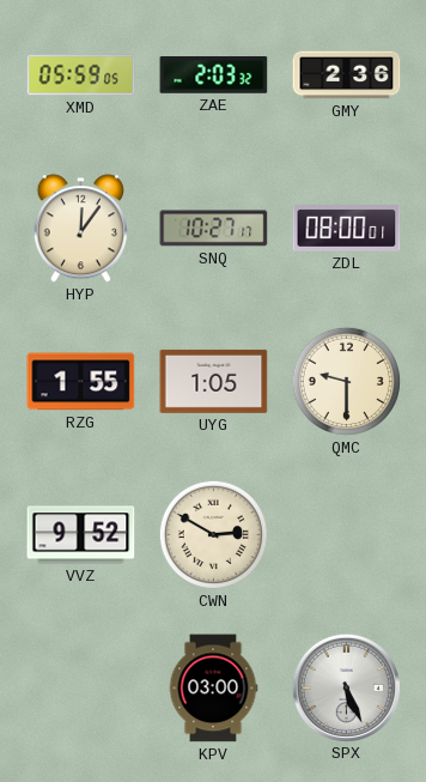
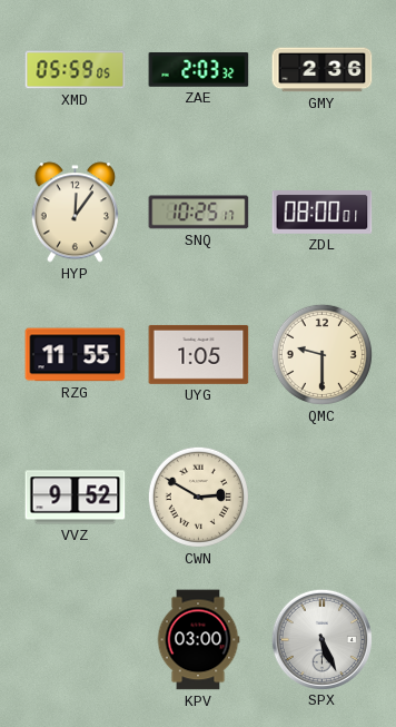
SNQ: 10:27 -> 10:25 (199, 213)
RZG: 1:55 -> 11:55 (76, 355)
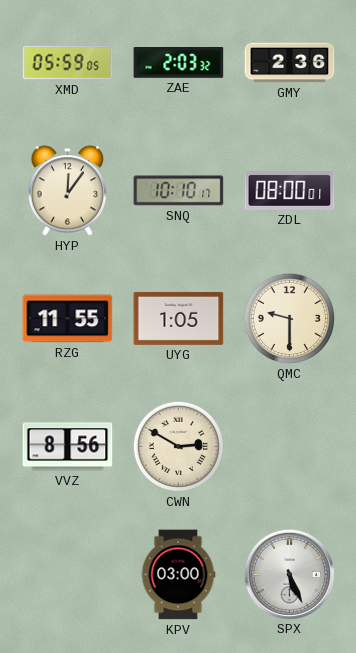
SNQ: 10:25 -> 10:10 (179, 191)
VVZ: 9:52 -> 8:56 (68, 447)
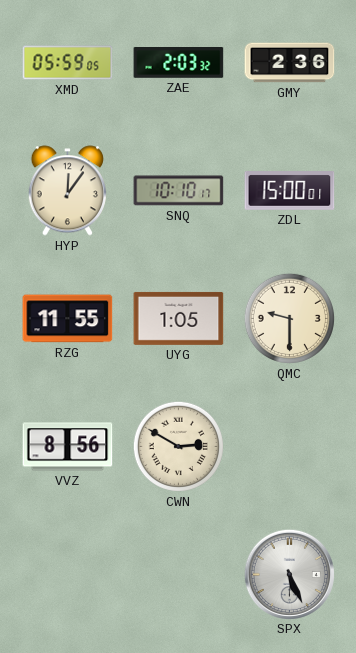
ZDL: 08:00 -> 15:00 (290, 191)
KPV: 03:00 -> none (178, 575)
